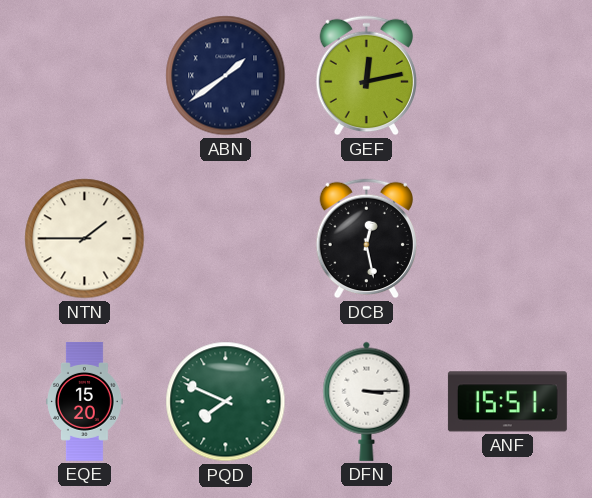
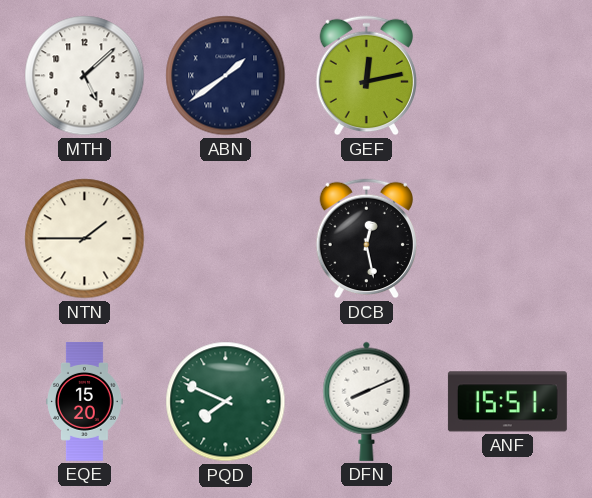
MTH: none -> 5:08 (85, 76)
DFN: 3:15 -> 8:11 (367, 401)
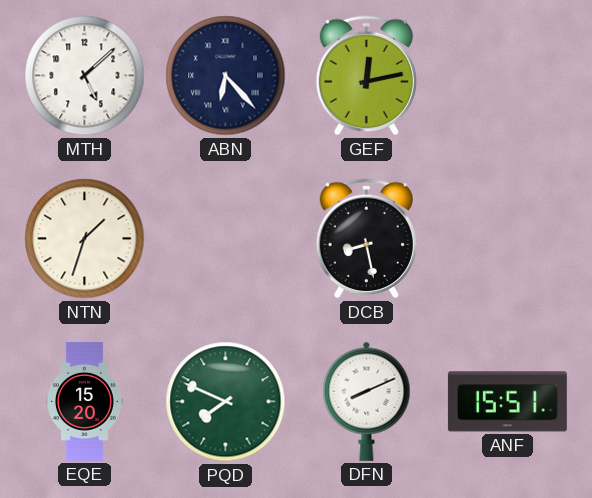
ABN: 1:39 -> 6:23 (226, 76)
NTN: 1:45 -> 1:33 (85, 239)
DCB: 12:28 -> 8:28 (366, 239)
